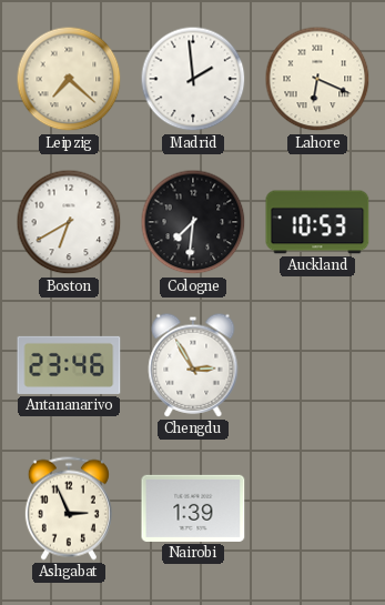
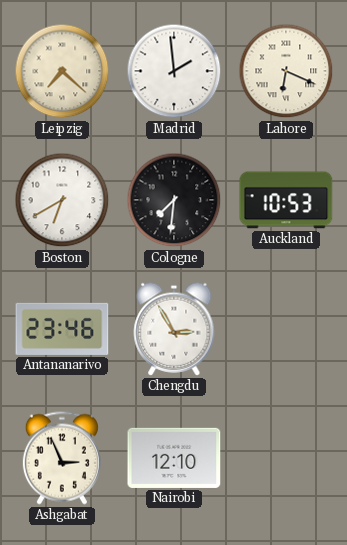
Nairobi: 1:39 -> 12:10 (174, 458)
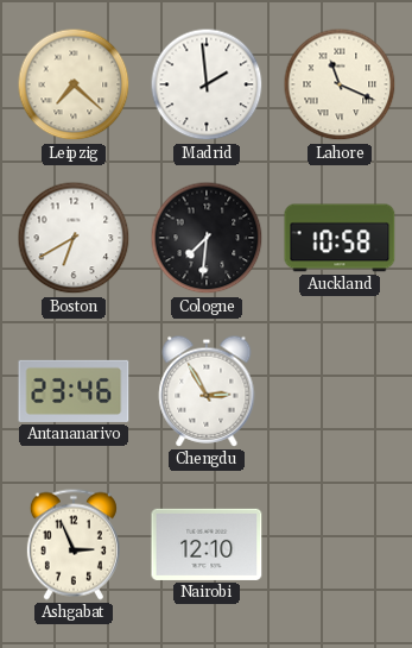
Lahore: 6:19 -> 11:19 (340, 84)
Auckland: 10:53 -> 10:58 (340, 238)
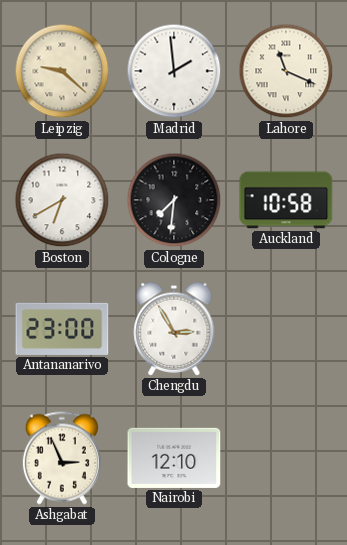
Leipzig: 7:22 -> 9:22 (62, 71)
Antananarivo: 23:46 -> 23:00 (62, 329)
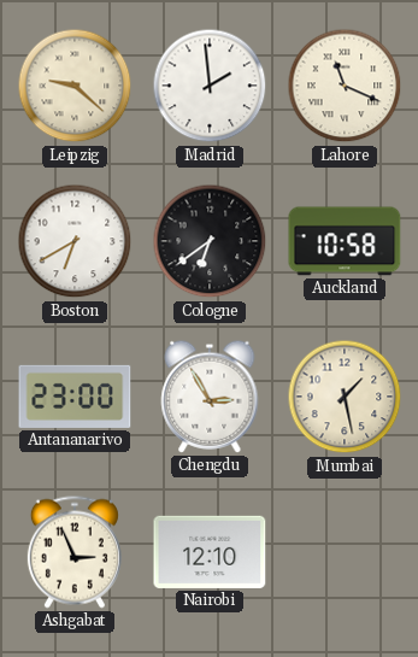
Cologne: 7:31 -> 6:39 (210, 241)
Mumbai: none -> 1:28 (345, 397)
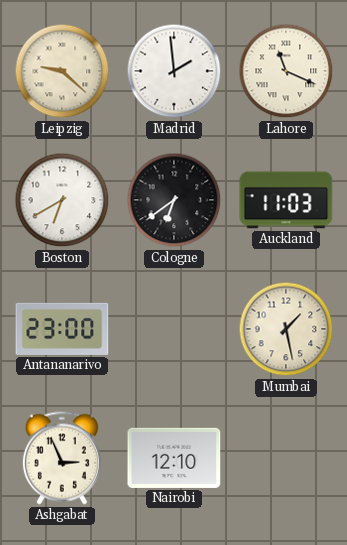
Auckland: 10:58 -> 11:03 (286, 200)
Chengdu: 2:55 -> none (210, 397)
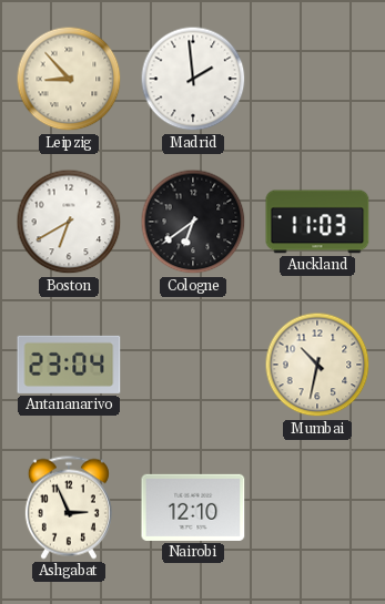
Leipzig: 9:22 -> 8:53 (69, 79)
Lahore: 11:19 -> none (286, 71)
Antananarivo: 23:00 -> 23:04 (69, 365)
Mumbai: 1:28 -> 10:32 (317, 365)
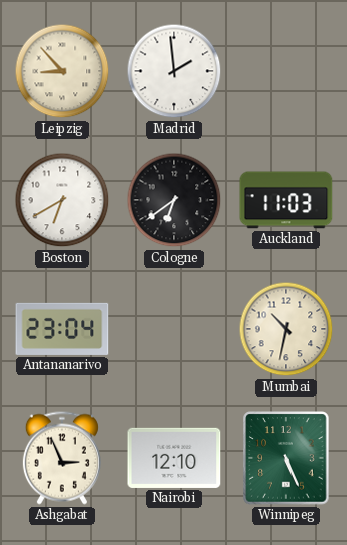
Winnipeg: none -> 5:26 (286, 458)
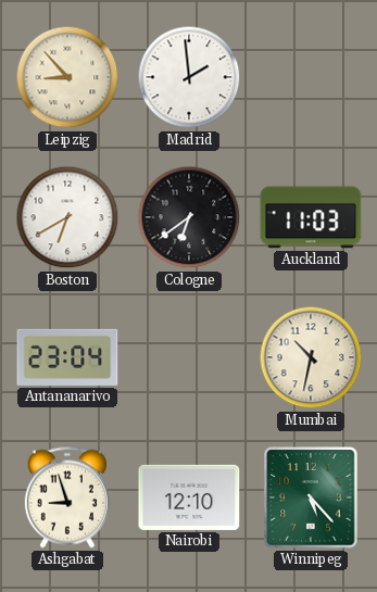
Ashgabat: 2:56 -> 8:57 (67, 497)
Winnipeg: 5:26 -> 5:23 (311, 497)
